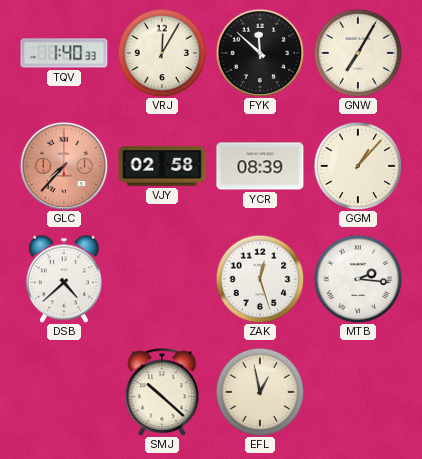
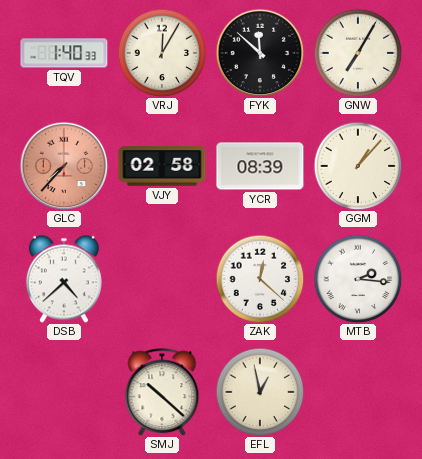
ZAK: 12:27 -> 12:22 (260, 279)
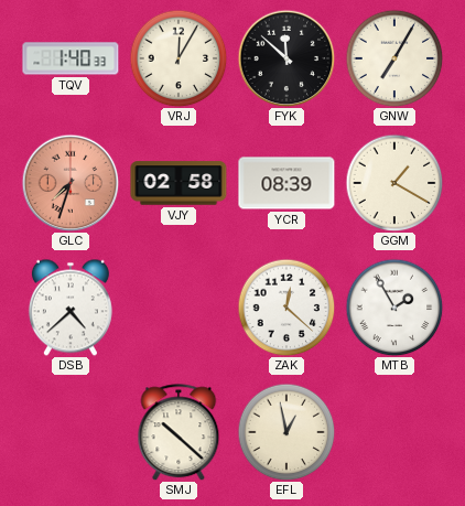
GLC: 7:37 -> 7:33 (71, 183)
GGM: 1:07 -> 1:20 (394, 183)
MTB: 2:16 -> 1:55 (394, 308)
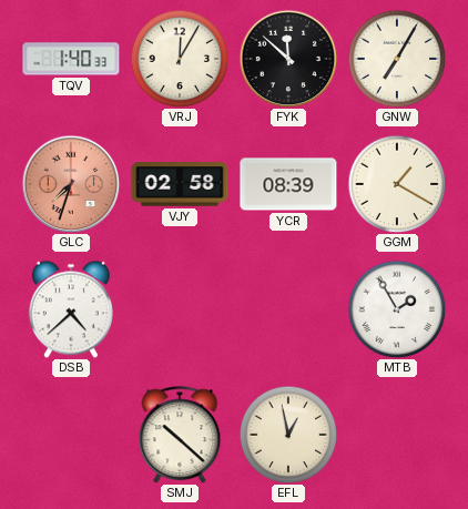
ZAK: 12:22 -> none (286, 308)
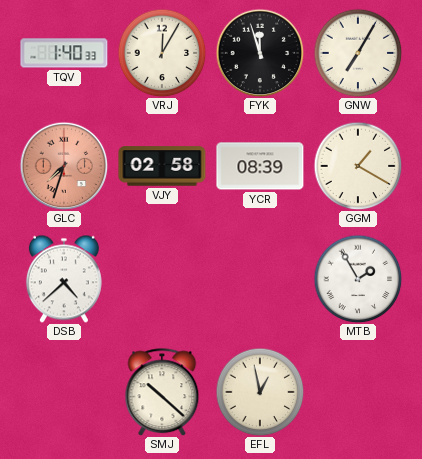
FYK: 11:52 -> 11:57 (260, 53)
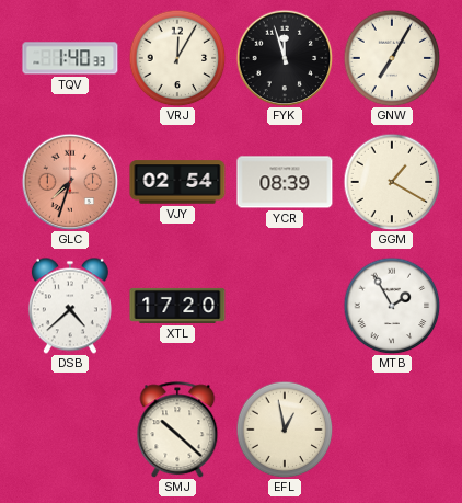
VJY: 02:58 -> 02:54 (177, 182)
XTL: none -> 17:20 (177, 306)
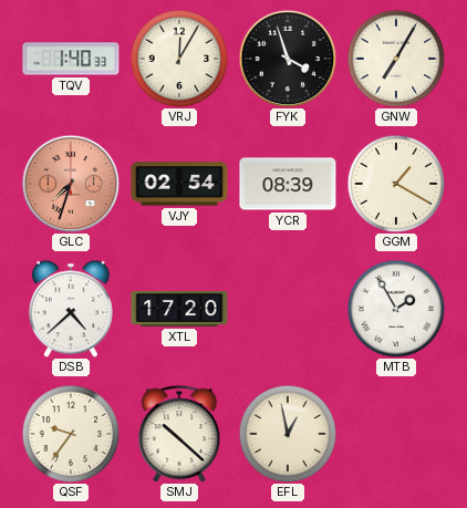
FYK: 11:57 -> 3:57 (288, 59)
QSF: none -> 9:36 (71, 434)
